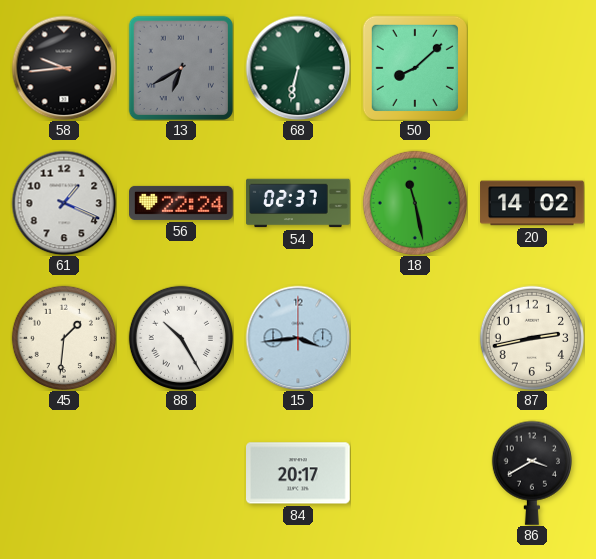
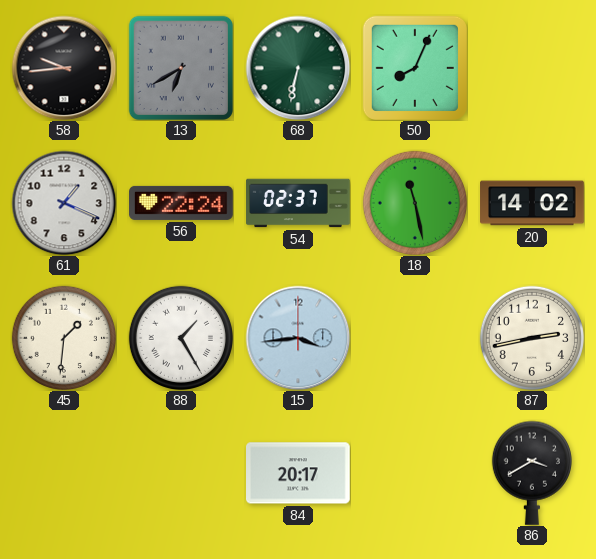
50: 8:08 -> 8:04 (415, 68)
88: 10:25 -> 1:25 (180, 337)
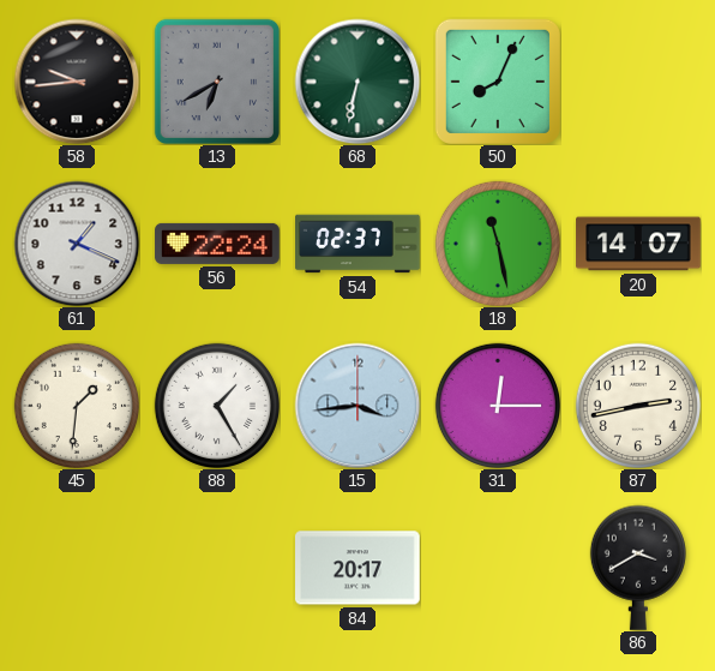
20: 14:02 -> 14:07 (638, 244)
31: none -> 12:15 (497, 405)
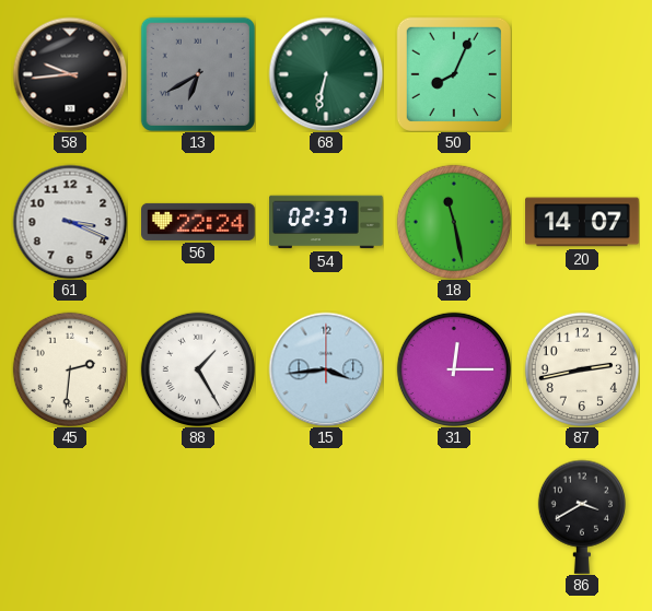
61: 1:19 -> 3:19 (70, 222)
45: 1:31 -> 2:31 (69, 368)
84: 20:17 -> none (359, 568)
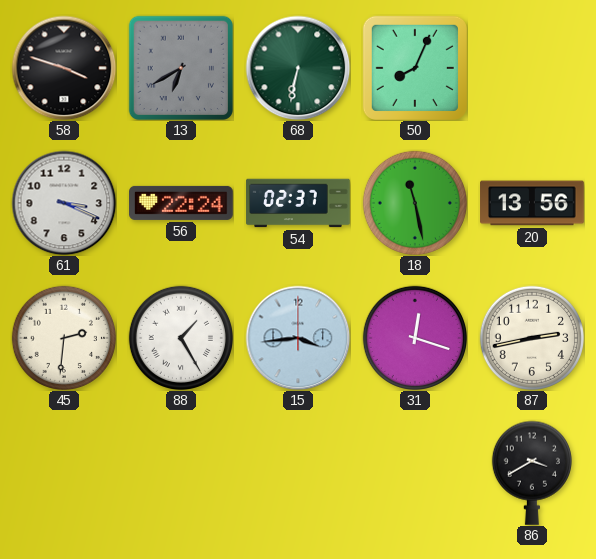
58: 9:44 -> 3:48 (64, 68)
20: 14:07 -> 13:56 (532, 203)
31: 12:15 -> 12:18 (414, 337)
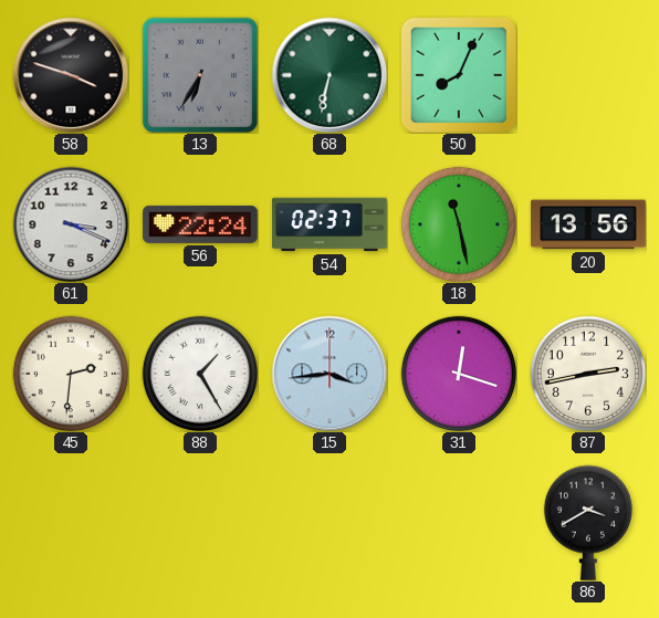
13: 6:40 -> 6:35 (199, 74)
